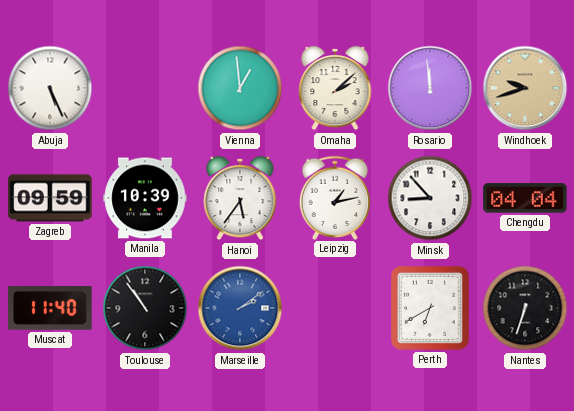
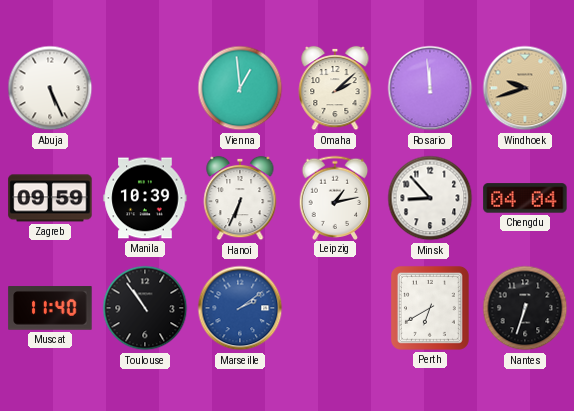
Hanoi: 5:36 -> 6:34 (240, 198)
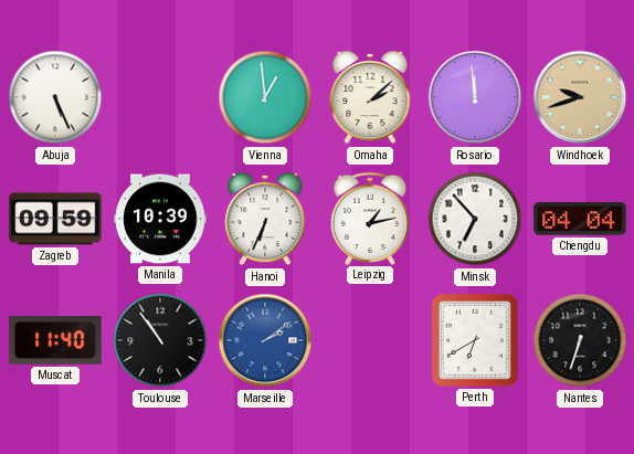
Minsk: 8:53 -> 6:53 (475, 219)
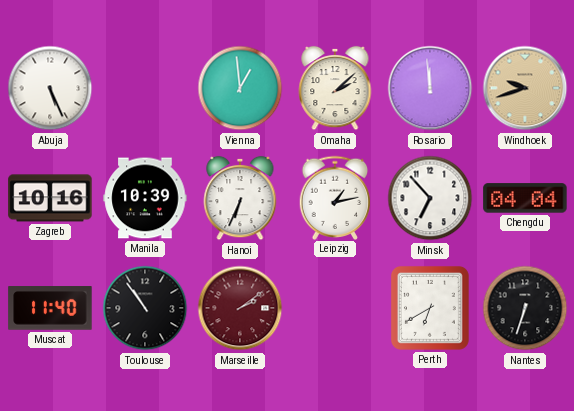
Zagreb: 09:59 -> 10:16 (50, 198)
Marseille dial: blue -> burgundy (240, 308)
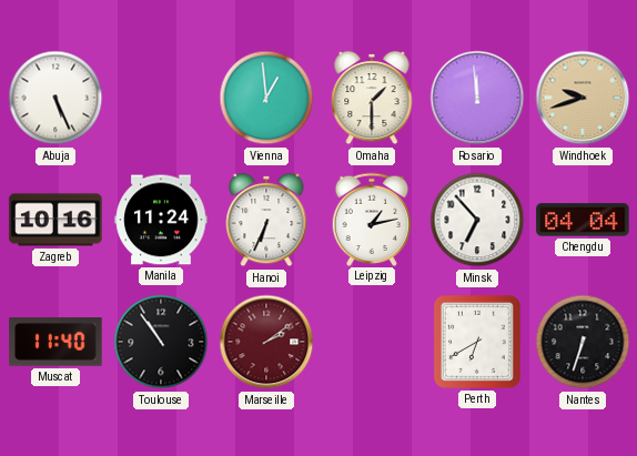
Omaha: 2:08 -> 1:30 (372, 98)
Manila: 10:39 -> 11:24 (161, 220)
